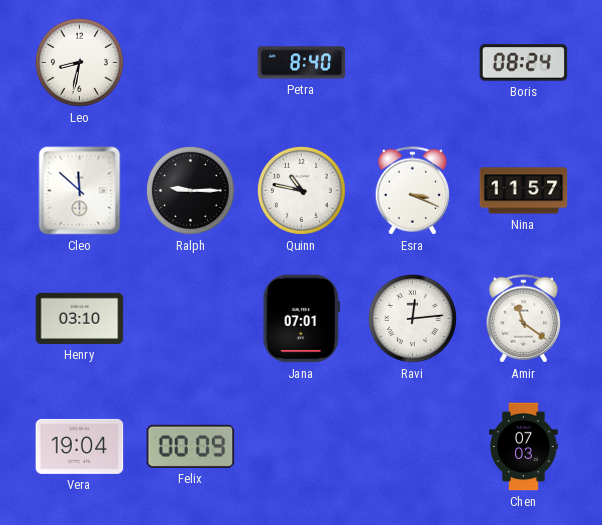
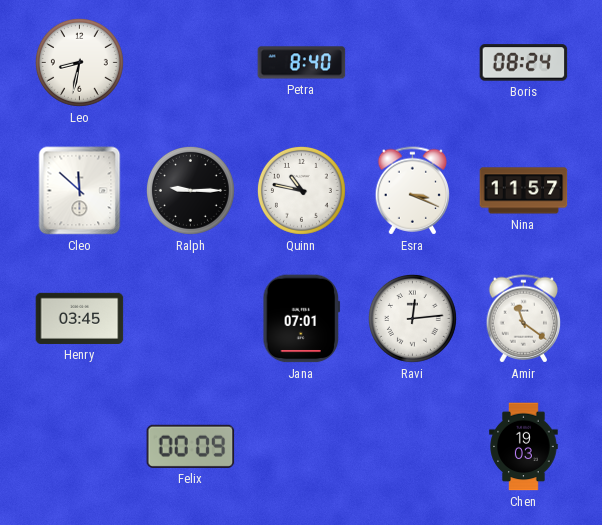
Henry: 03:10 -> 03:45 (80, 318)
Vera: 19:04 -> none (80, 446)
Chen: 07:03 -> 19:03 (524, 447)
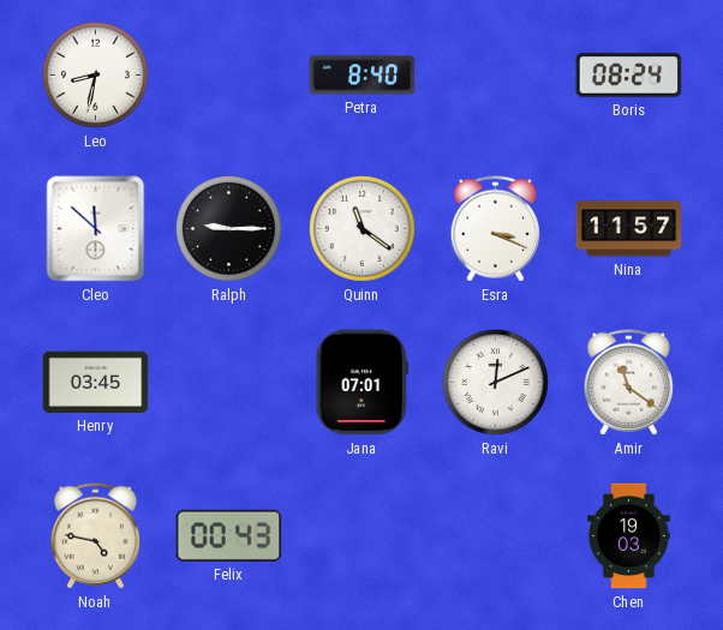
Quinn: 10:47 -> 11:21 (361, 228)
Ravi: 12:14 -> 12:11 (495, 382)
Noah: none -> 4:47 (96, 536)
Felix: 00:09 -> 00:43 (229, 535)
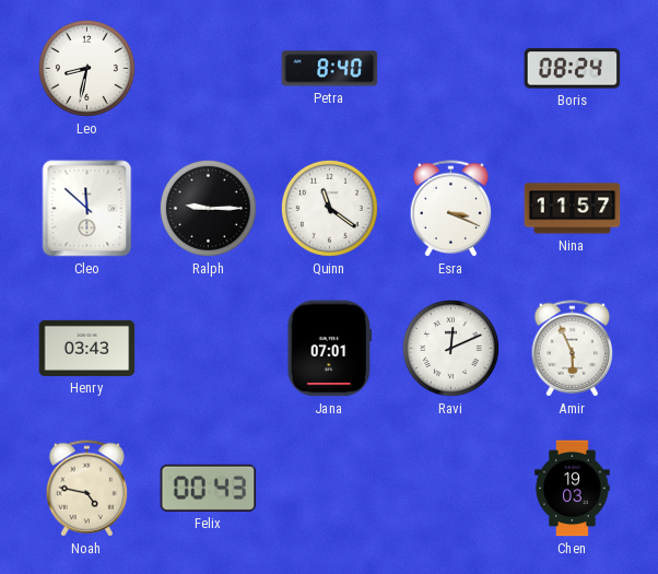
Henry: 03:45 -> 03:43 (87, 348)
Amir: 11:21 -> 5:56 (573, 349)
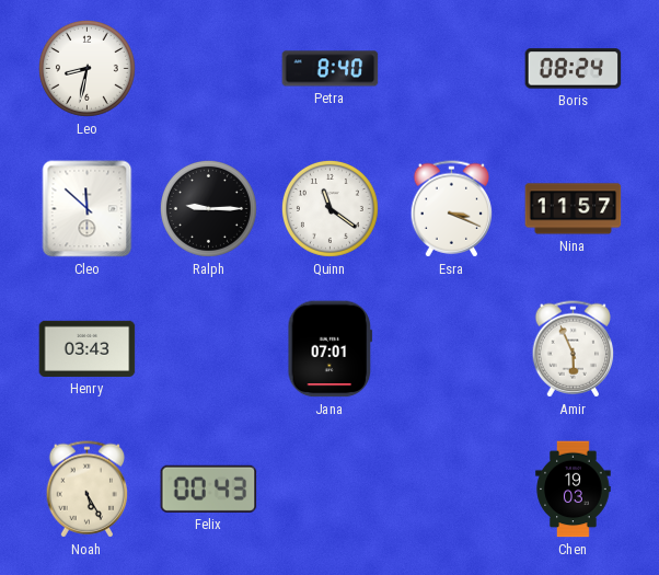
Ravi: 12:11 -> none (450, 348)
Noah: 4:47 -> 5:25 (88, 490)
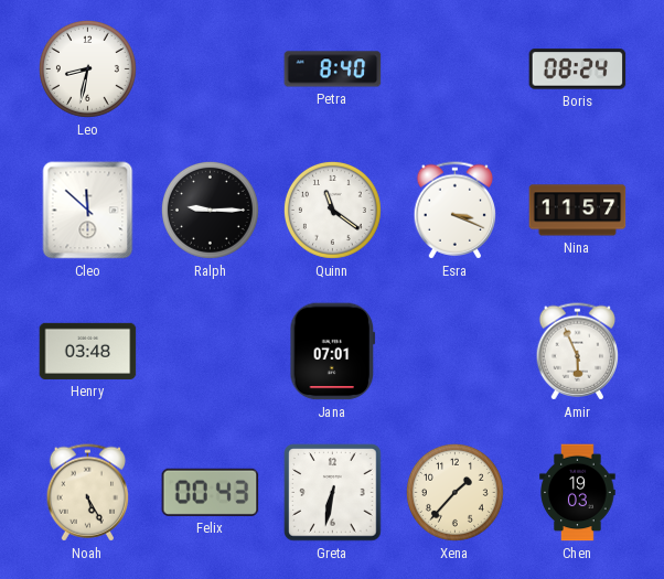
Henry: 03:43 -> 03:48 (88, 351)
Greta: none -> 6:32 (333, 493)
Xena: none -> 1:37 (454, 492)
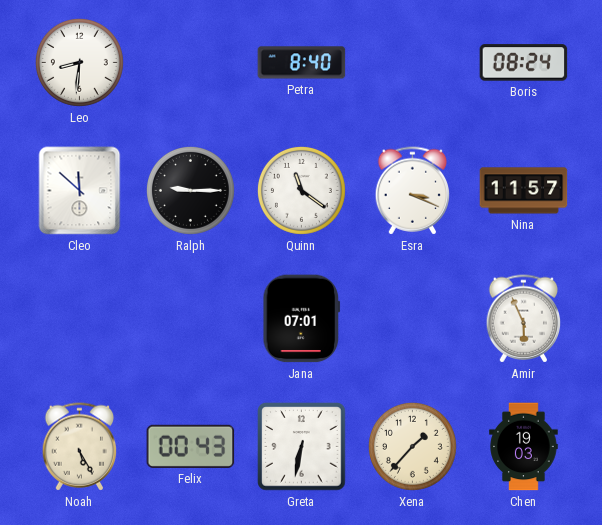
Leo: 8:32 -> 8:31 (79, 62)
Henry: 03:48 -> none (88, 351)
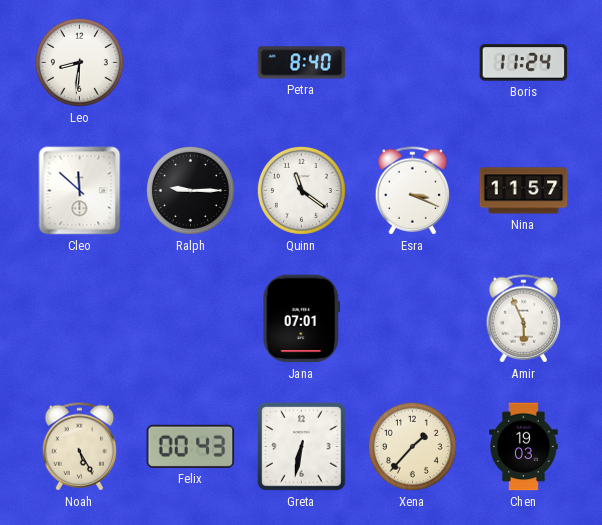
Boris: 08:24 -> 11:24 (524, 63)
